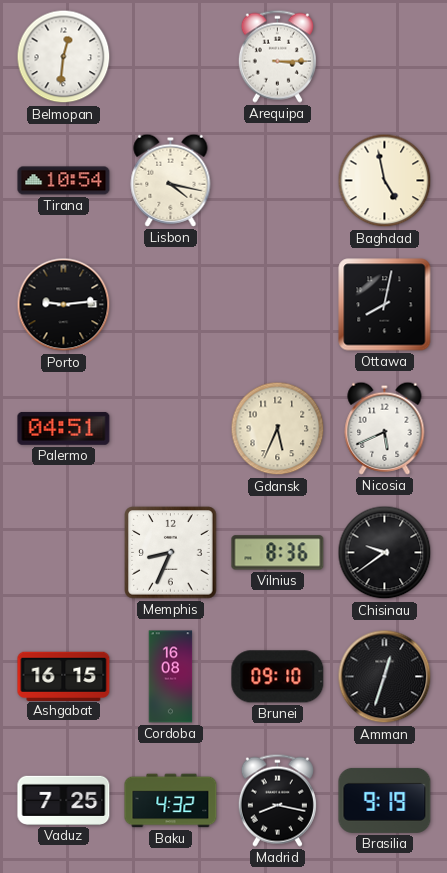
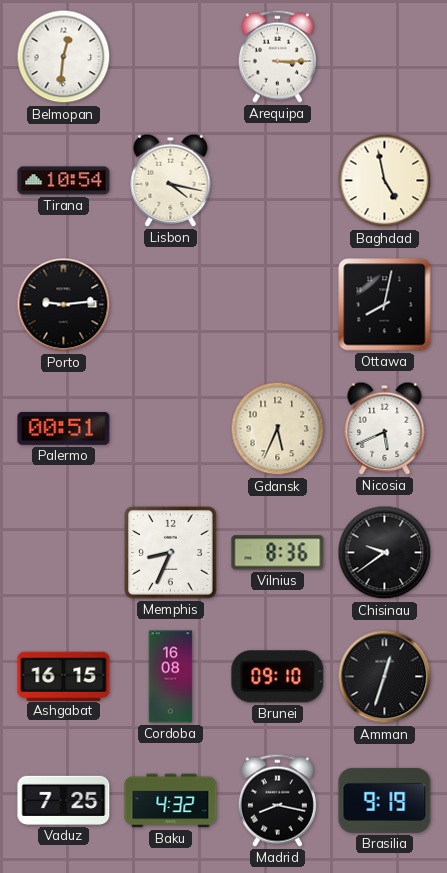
Palermo: 04:51 -> 00:51 (64, 428)
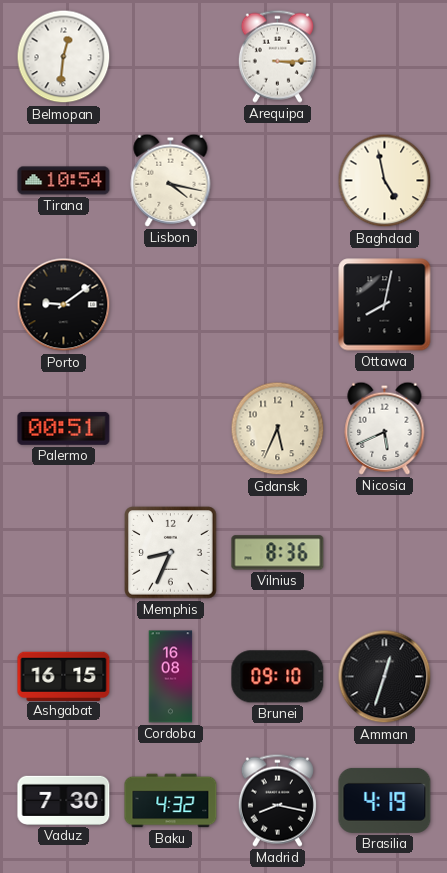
Porto: 9:14 -> 9:09 (64, 305)
Chisinau: 9:39 -> none (385, 553)
Vaduz: 7:25 -> 7:30 (64, 800)
Brasilia: 9:19 -> 4:19 (385, 800)
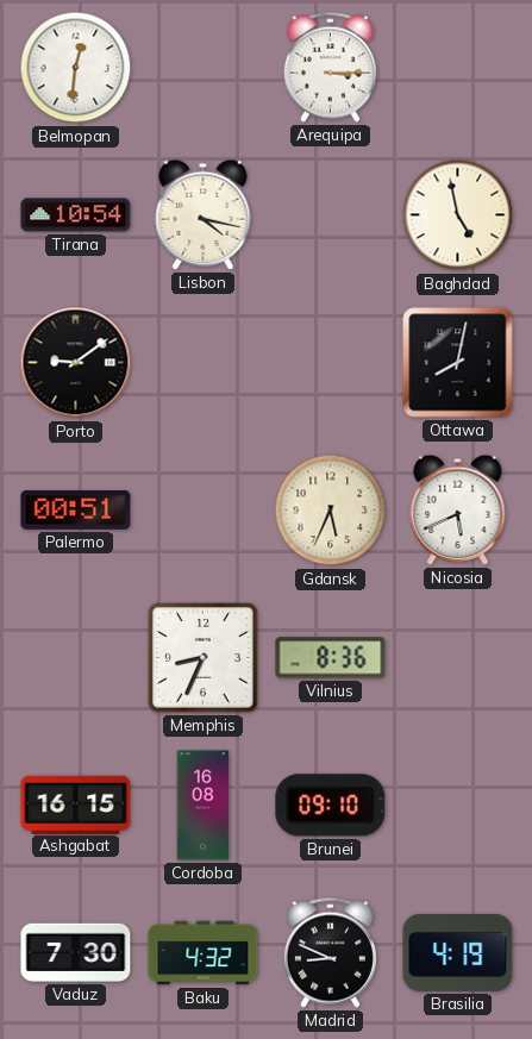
Amman: 12:33 -> none (385, 677)
Madrid: 8:17 -> 8:49 (330, 952)
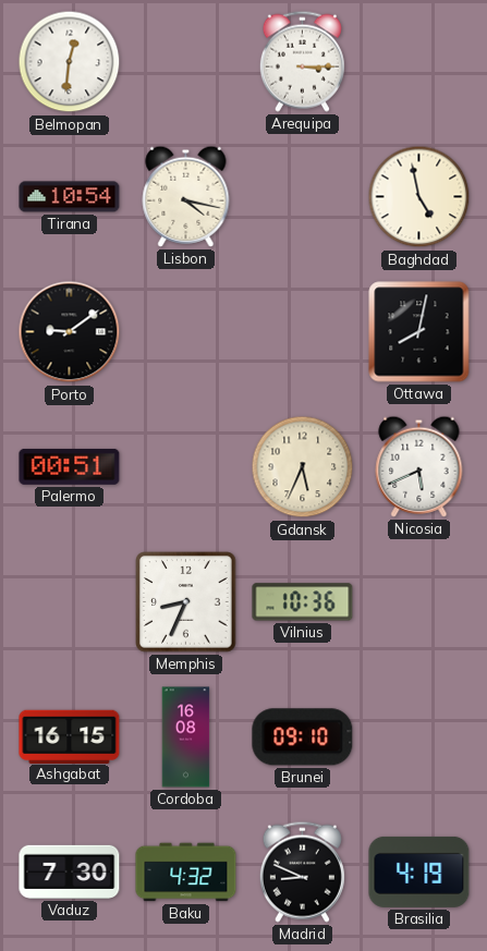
Vilnius: 8:36 -> 10:36 (303, 602)
